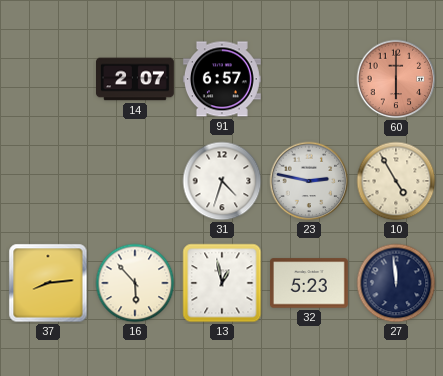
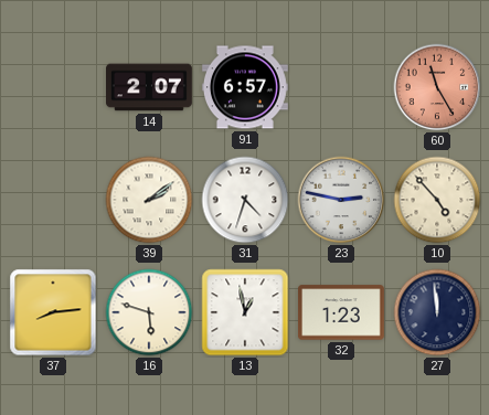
60: 6:00 -> 11:25 (437, 87)
39: none -> 2:09 (149, 200)
10: 4:55 -> 4:53 (437, 200)
16: 5:53 -> 5:48 (149, 312)
32: 5:23 -> 1:23 (342, 312)
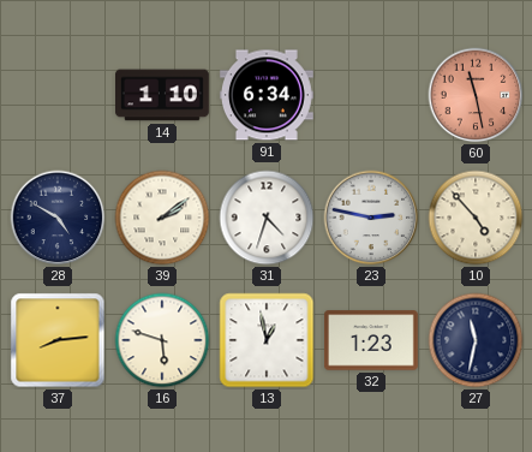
14: 2:07 -> 1:10 (163, 95)
91: 6:57 -> 6:34 (267, 95)
60: 11:25 -> 11:28 (476, 95)
28: none -> 4:50 (58, 218)
27: 11:59 -> 11:32 (476, 340)
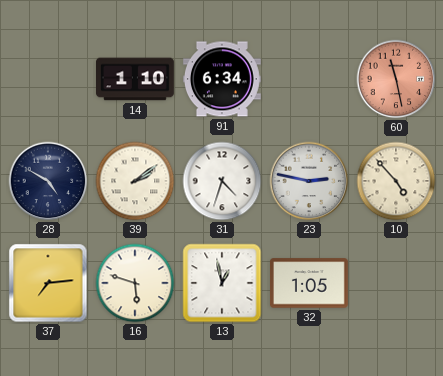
37: 8:14 -> 7:14 (48, 283)
32: 1:23 -> 1:05 (310, 283)
27: 11:32 -> none (476, 340)
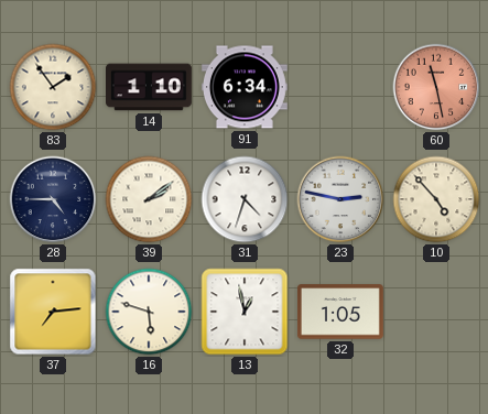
83: none -> 1:54 (53, 87)
28: 4:50 -> 4:45 (53, 199)
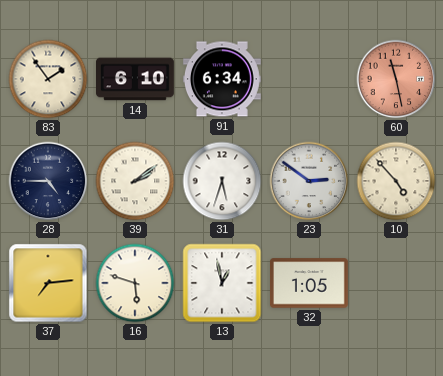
14: 1:10 -> 6:10 (136, 79)
31: 4:33 -> 5:33 (222, 181)
23: 2:47 -> 2:51 (309, 181)
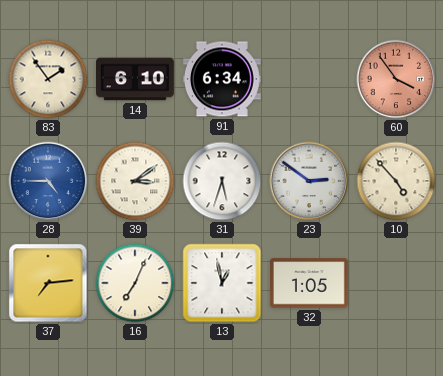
60: 11:28 -> 3:54 (396, 79)
28 dial: navy -> blue (48, 181)
39: 2:09 -> 3:09 (135, 181)
16: 5:48 -> 7:04 (135, 283)
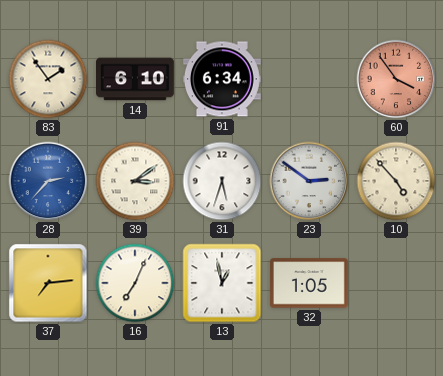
28: 4:45 -> 2:37 (48, 181)
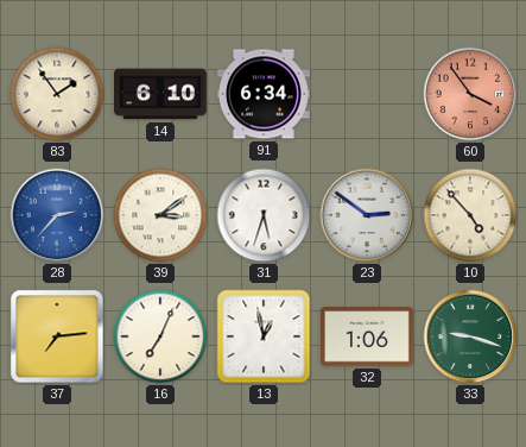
32: 1:05 -> 1:06 (368, 336)
33: none -> 9:18 (470, 336)
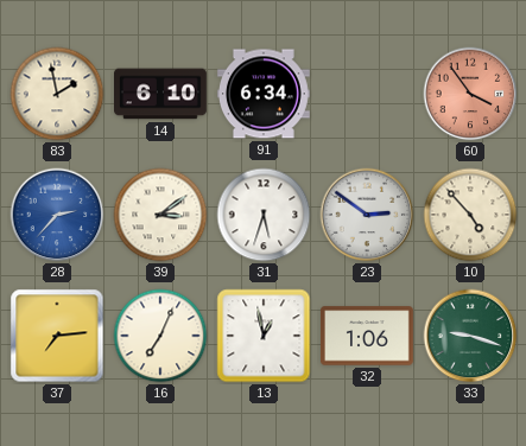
83: 1:54 -> 1:58 (57, 94)
